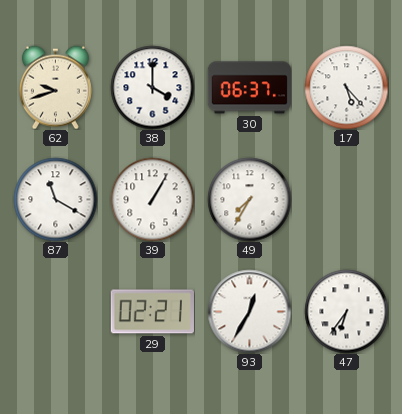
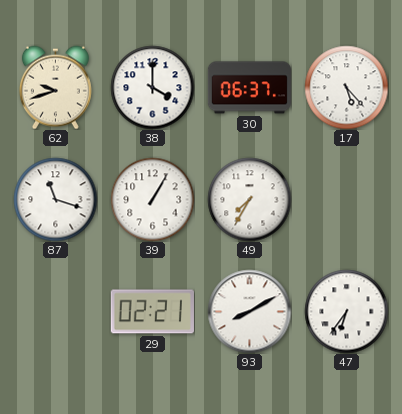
87: 11:20 -> 11:18 (55, 199)
93: 12:35 -> 8:10 (249, 311)
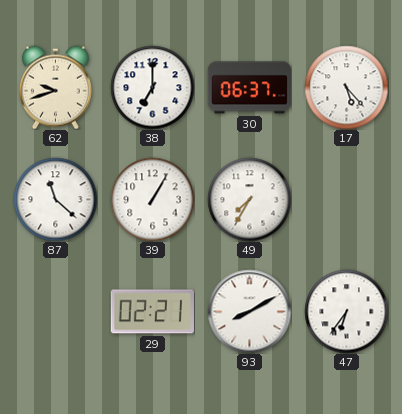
38: 4:00 -> 7:00 (152, 87)
87: 11:18 -> 11:22 (55, 199)
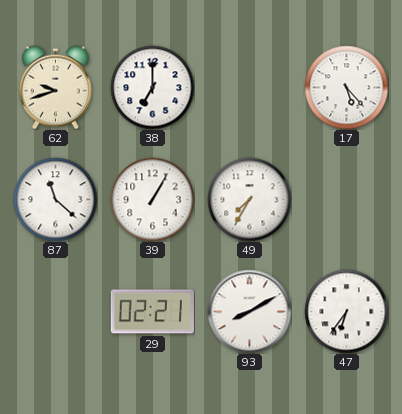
30: 06:37 -> none (249, 88)
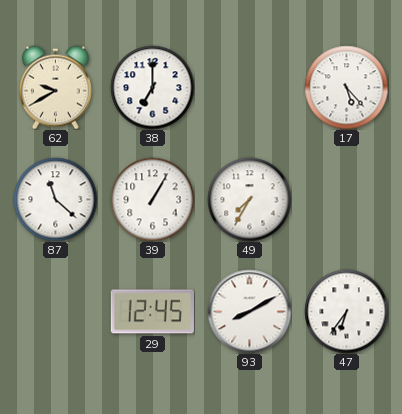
62: 9:42 -> 9:40 (55, 87)
29: 02:21 -> 12:45 (152, 312)
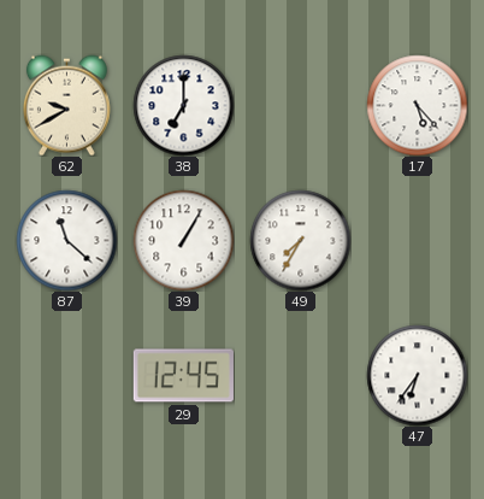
93: 8:10 -> none (249, 311)
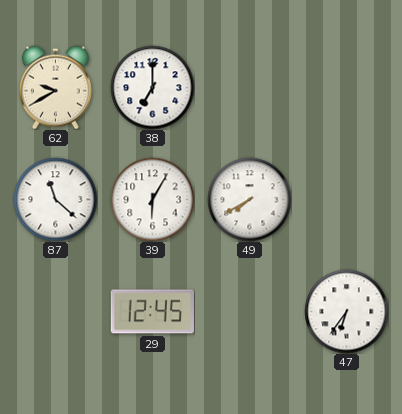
17: 5:23 -> none (417, 105)
39: 1:05 -> 6:05 (152, 199)
49: 7:35 -> 7:40 (249, 199)
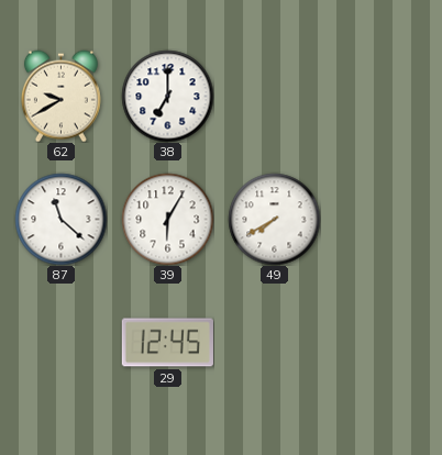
47: 6:36 -> none (346, 311)
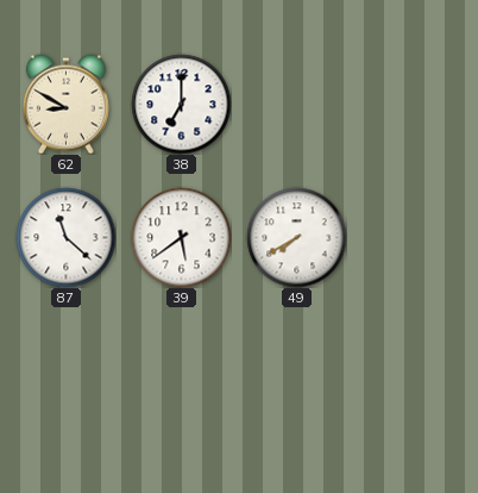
62: 9:40 -> 8:50 (65, 104)
39: 6:05 -> 5:39 (181, 237)
29: 12:45 -> none (167, 343)
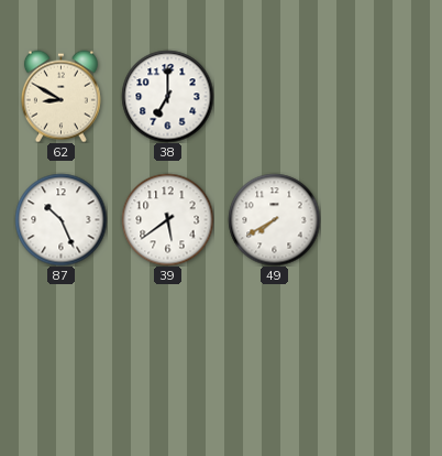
87: 11:22 -> 10:26 (60, 219)
